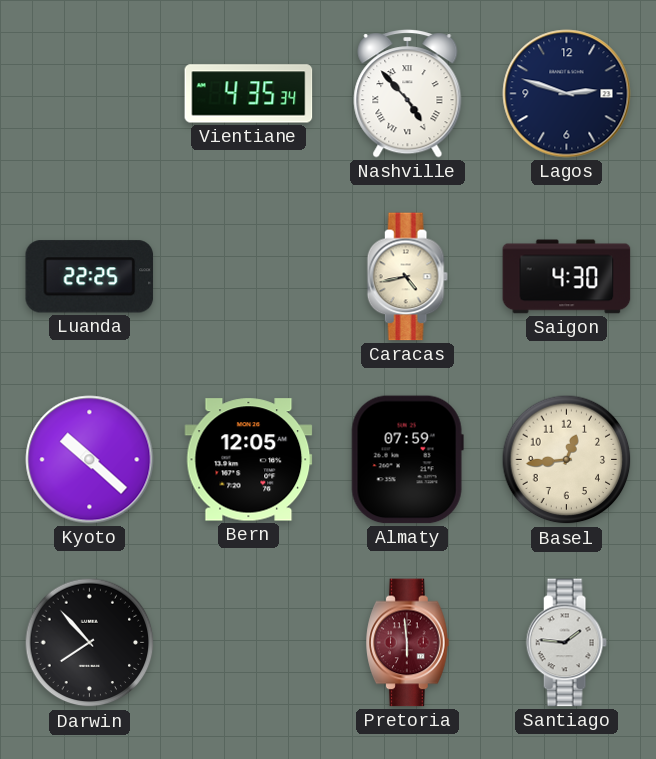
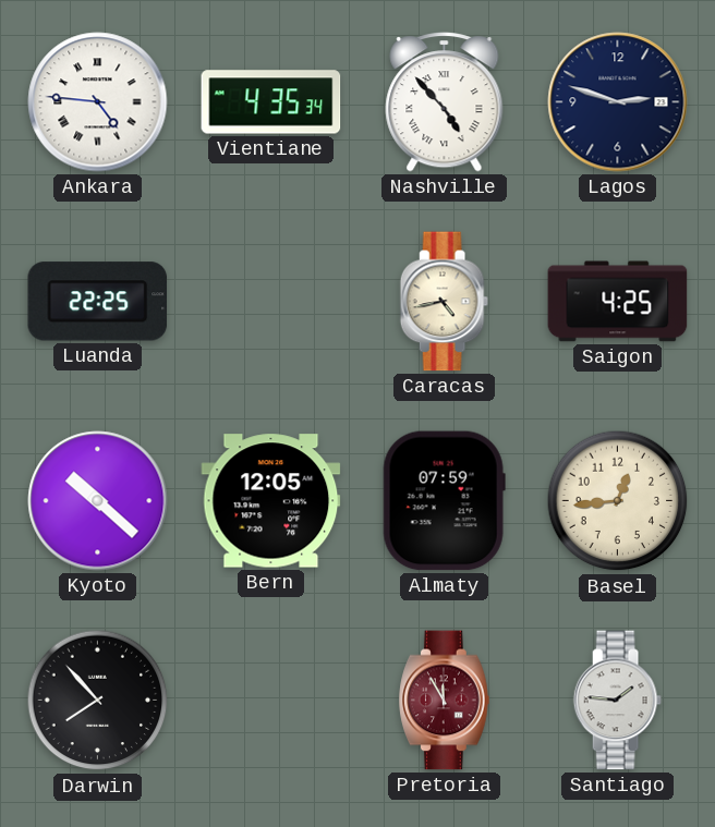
Ankara: none -> 4:46 (98, 102)
Saigon: 4:30 -> 4:25 (618, 302)
Pretoria: 5:59 -> 11:55 (445, 701)
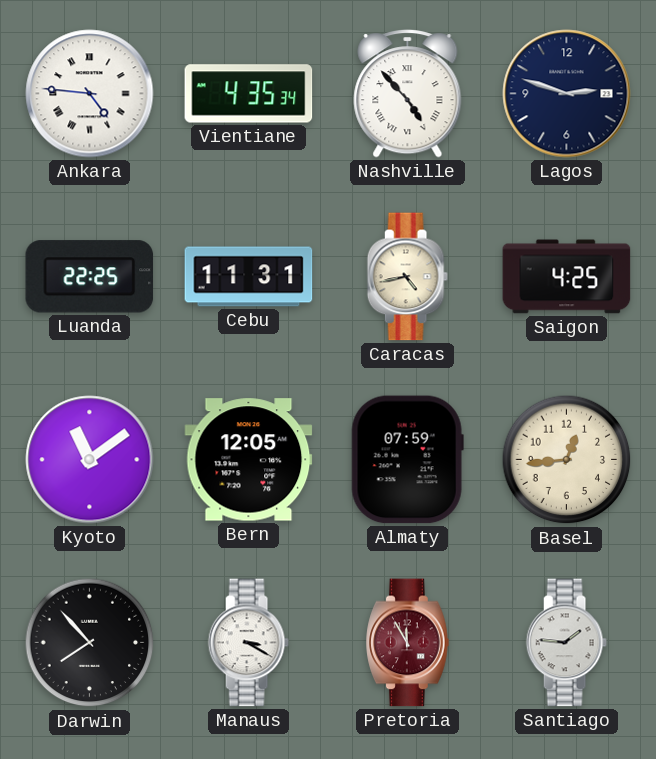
Cebu: none -> 11:31 (249, 277)
Kyoto: 10:22 -> 11:09 (90, 460)
Manaus: none -> 3:20 (248, 643)
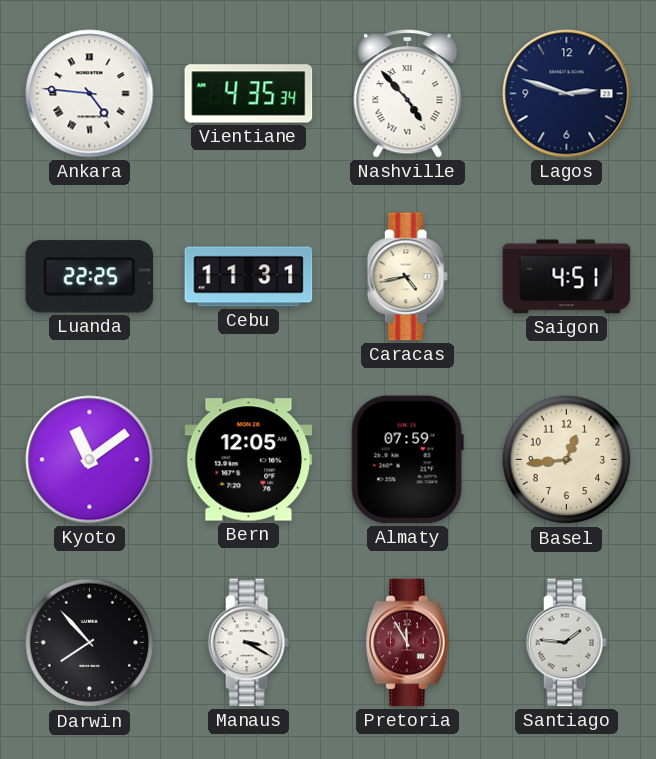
Saigon: 4:25 -> 4:51 (567, 277)
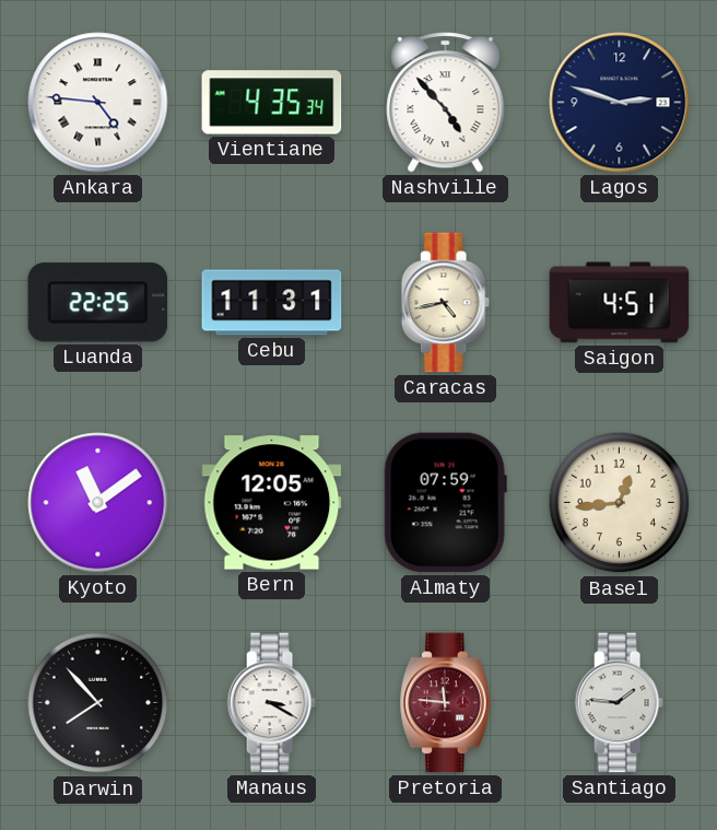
Pretoria: 11:55 -> 11:46 (446, 703)
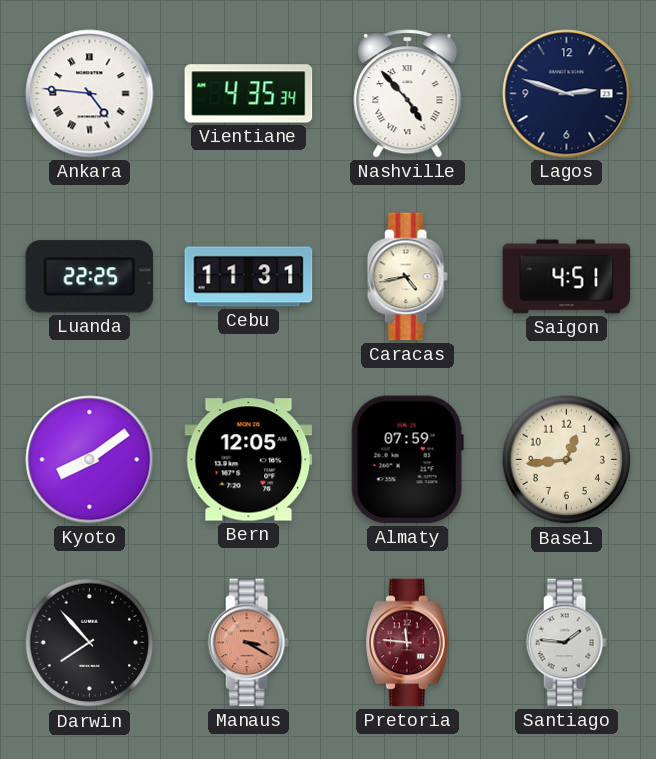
Kyoto: 11:09 -> 8:09 (90, 460)
Manaus dial: white -> salmon (248, 643)
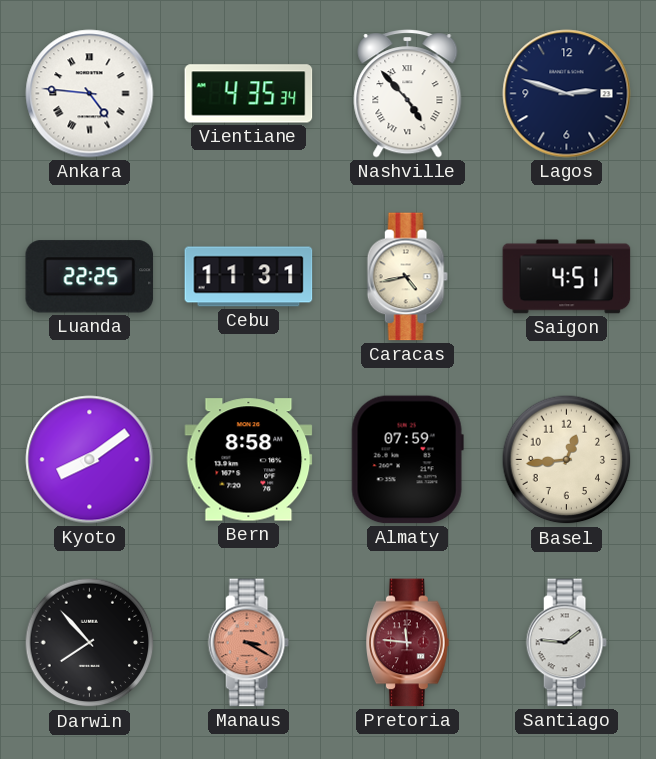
Bern: 12:05 -> 8:58 (249, 460)
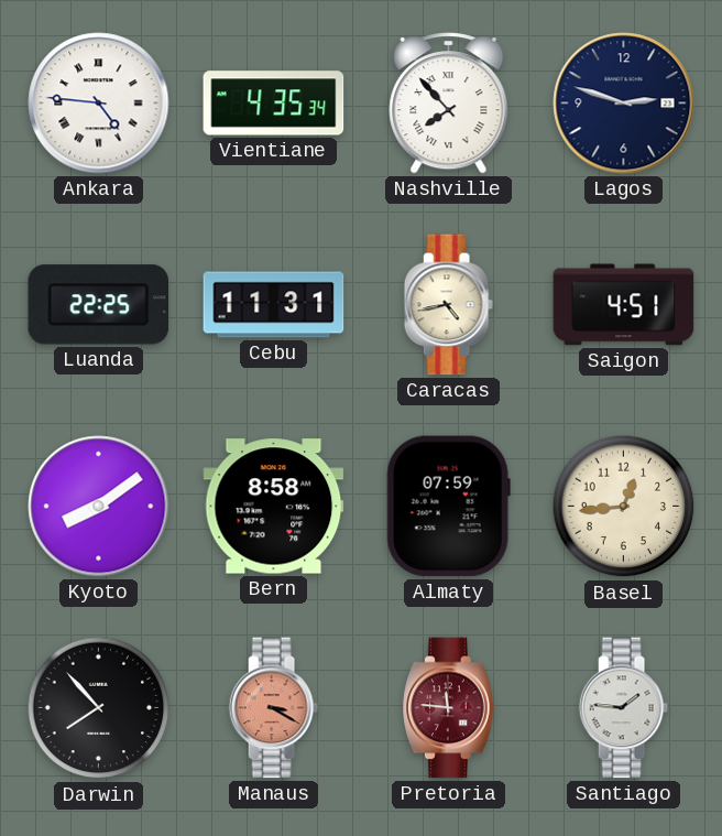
Nashville: 4:53 -> 7:53 (449, 104)
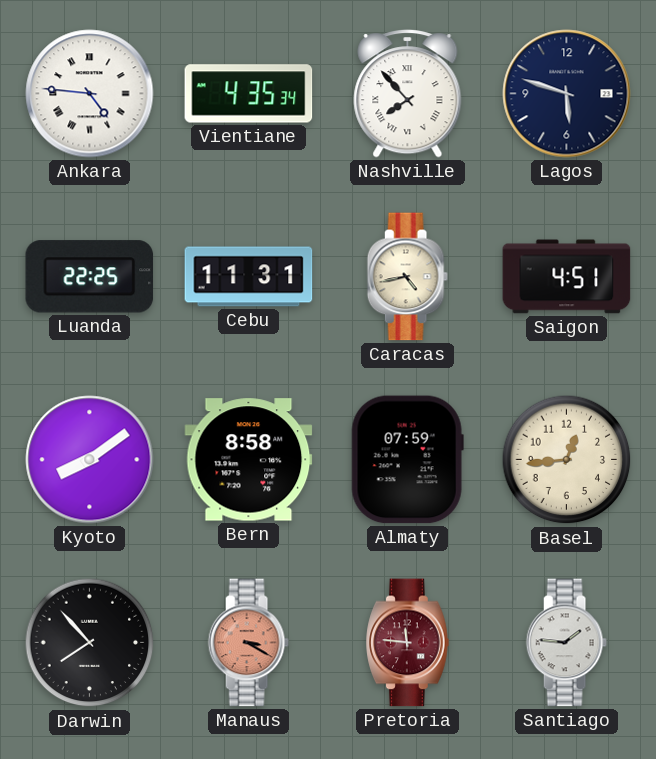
Lagos: 2:48 -> 5:48 (567, 94)
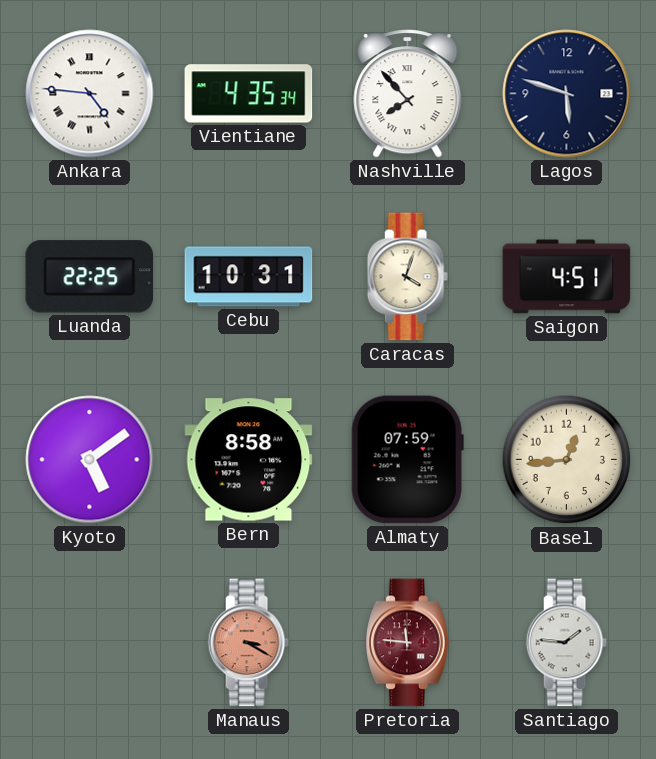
Cebu: 11:31 -> 10:31 (249, 277)
Caracas: 4:43 -> 4:03 (407, 277)
Kyoto: 8:09 -> 5:09 (90, 460)
Darwin: 7:53 -> none (90, 643)
